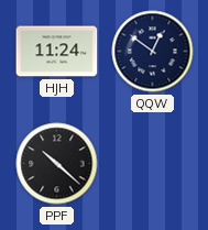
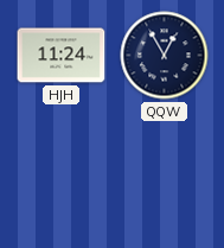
QQW: 12:51 -> 12:55 (165, 56)
PPF: 10:22 -> none (57, 164)
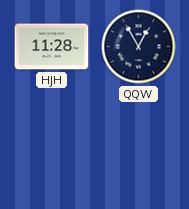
HJH: 11:24 -> 11:28 (52, 47)
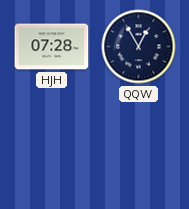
HJH: 11:28 -> 07:28 (52, 47)
